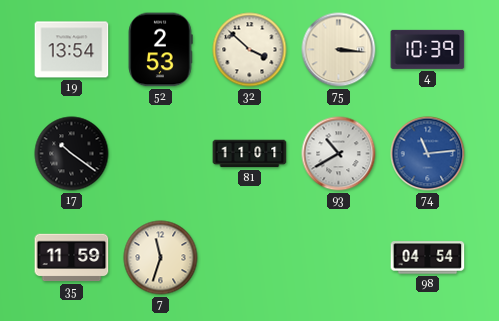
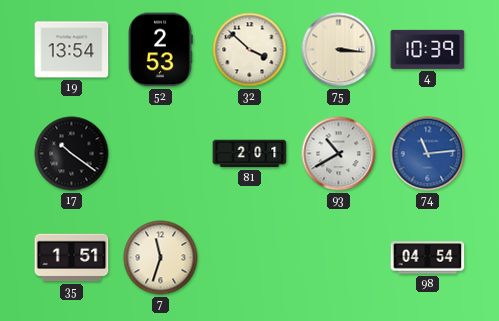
81: 11:01 -> 2:01 (250, 154)
35: 11:59 -> 1:51 (72, 258)
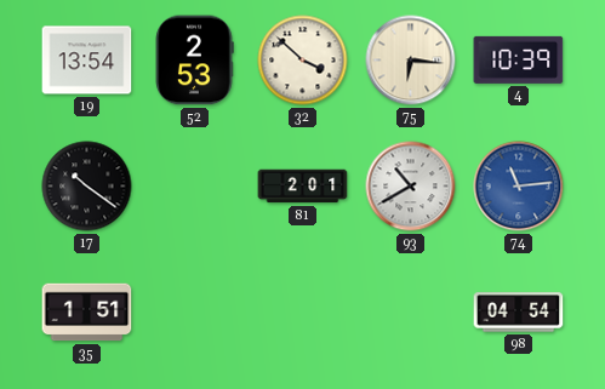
75: 3:16 -> 6:16 (411, 61)
7: 11:33 -> none (161, 258)
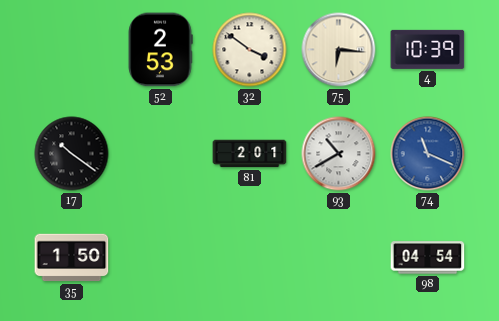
19: 13:54 -> none (87, 61)
32: 3:52 -> 3:51 (250, 50)
74: 11:14 -> 11:19 (428, 154)
35: 1:51 -> 1:50 (72, 258)
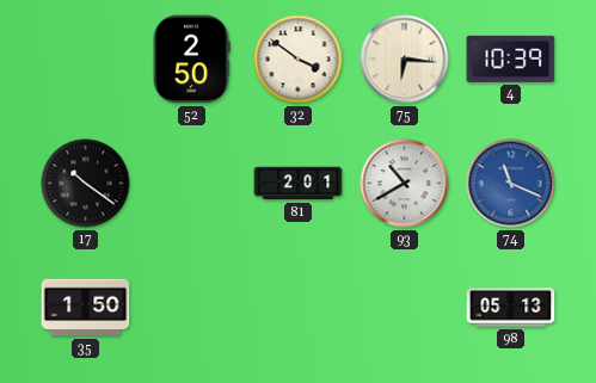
52: 2:53 -> 2:50 (191, 60)
98: 04:54 -> 05:13 (511, 308)
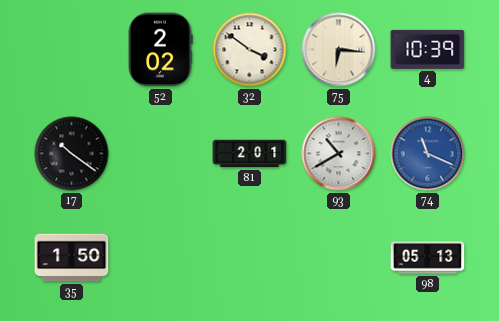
52: 2:50 -> 2:02 (160, 50)
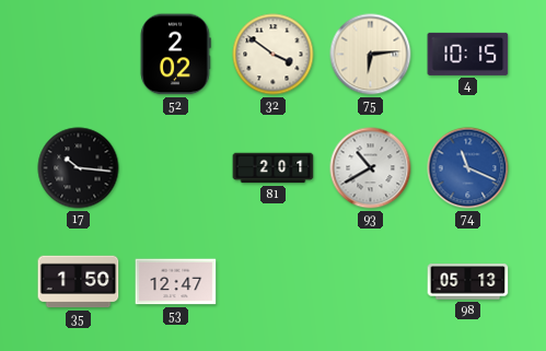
75: 6:16 -> 6:14 (371, 55)
4: 10:39 -> 10:15 (468, 54)
17: 10:21 -> 10:16 (79, 168)
53: none -> 12:47 (176, 282)
